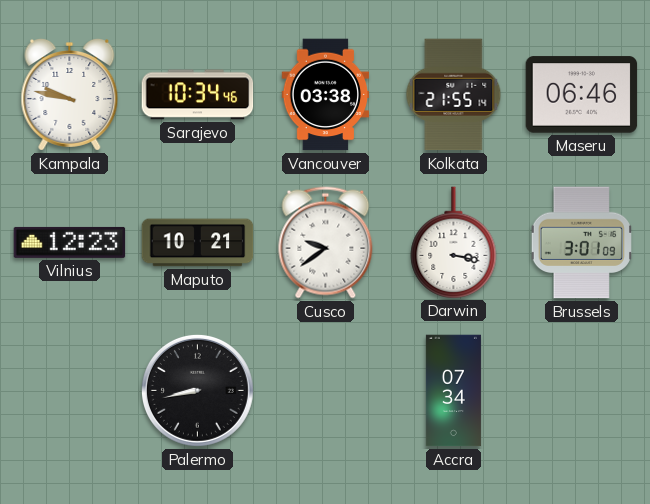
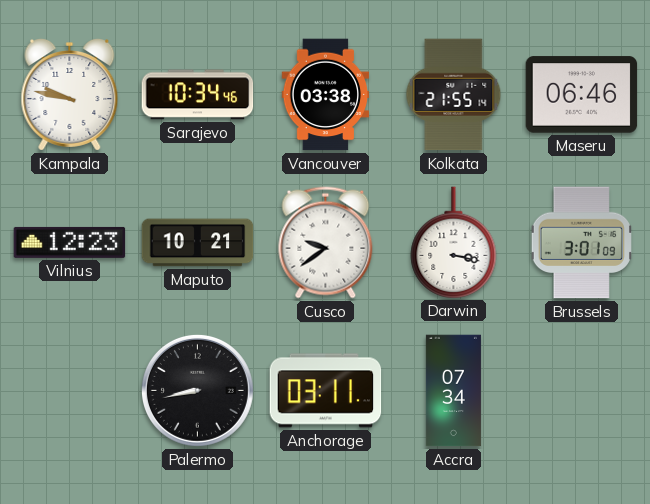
Anchorage: none -> 03:11 (326, 391)
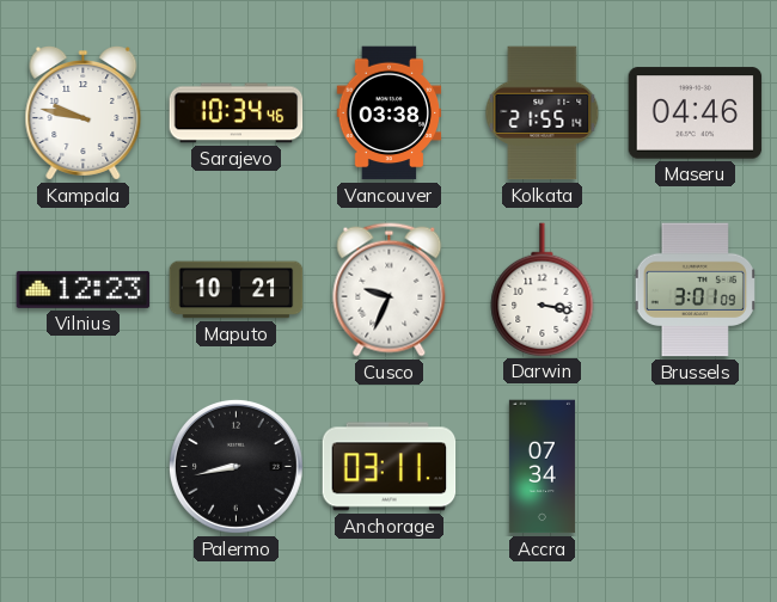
Maseru: 06:46 -> 04:46 (696, 113)
Cusco: 9:39 -> 9:34 (390, 290)
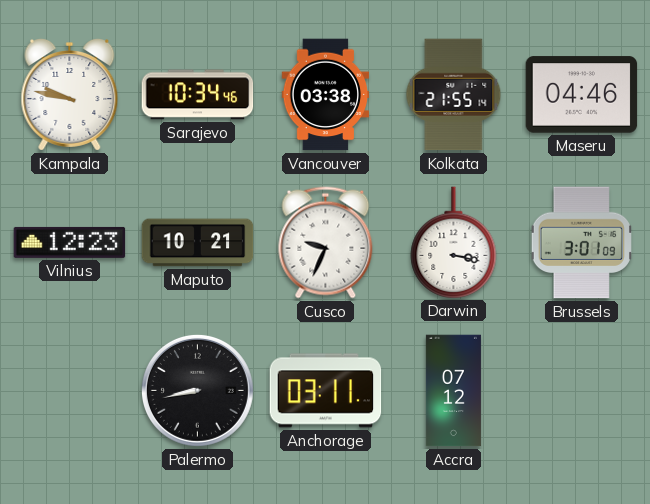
Accra: 07:34 -> 07:12 (453, 391)
